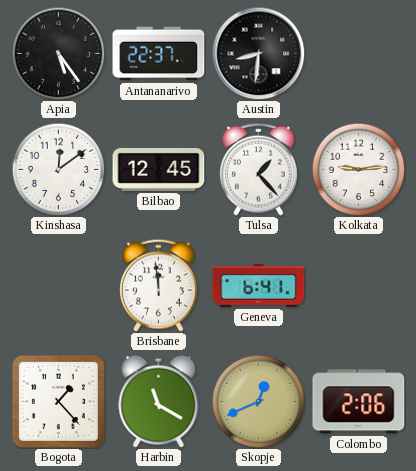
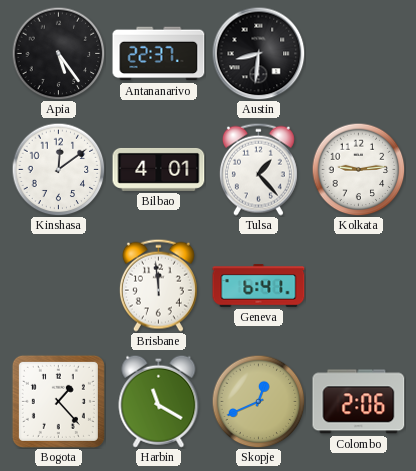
Bilbao: 12:45 -> 4:01 (159, 169)
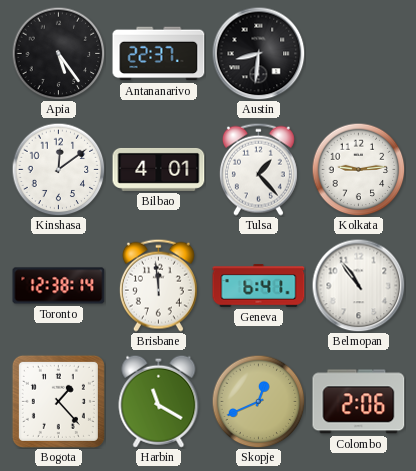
Toronto: none -> 12:38 (59, 286)
Belmopan: none -> 10:54 (358, 285)
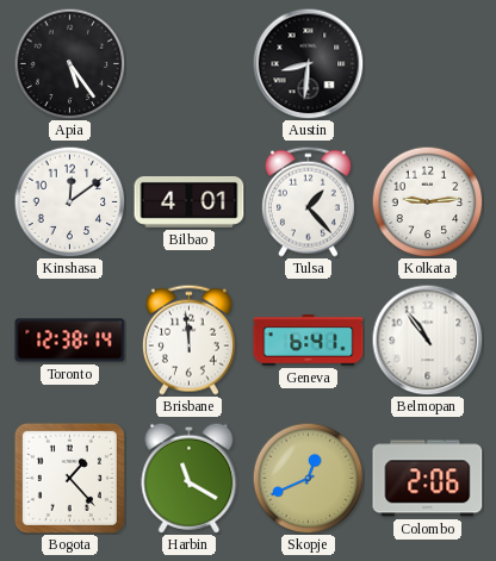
Antananarivo: 22:37 -> none (159, 54)
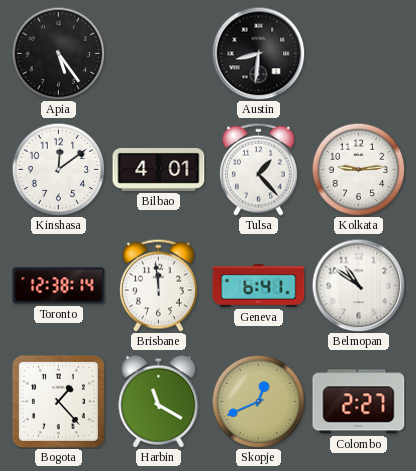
Belmopan: 10:54 -> 10:51 (358, 285)
Colombo: 2:06 -> 2:27 (359, 402)
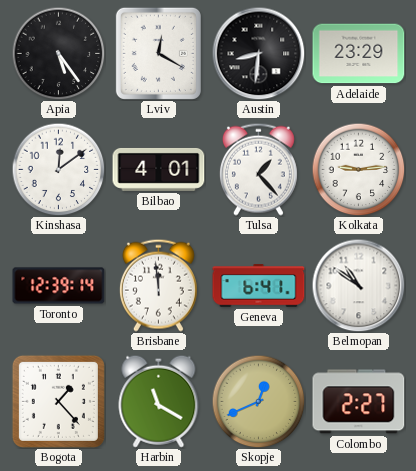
Lviv: none -> 12:20 (158, 53)
Adelaide: none -> 23:29 (359, 54)
Toronto: 12:38 -> 12:39 (59, 286)
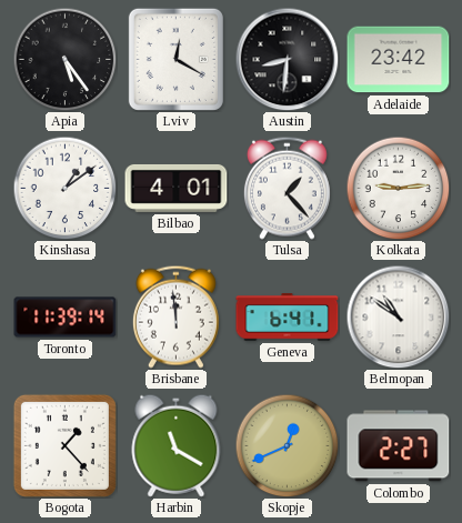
Adelaide: 23:29 -> 23:42 (399, 60)
Kinshasa: 12:09 -> 1:09 (64, 188)
Toronto: 12:39 -> 11:39 (66, 318)
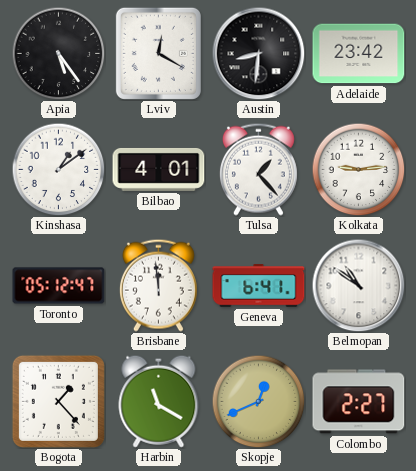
Toronto: 11:39 -> 05:12 (59, 286)
